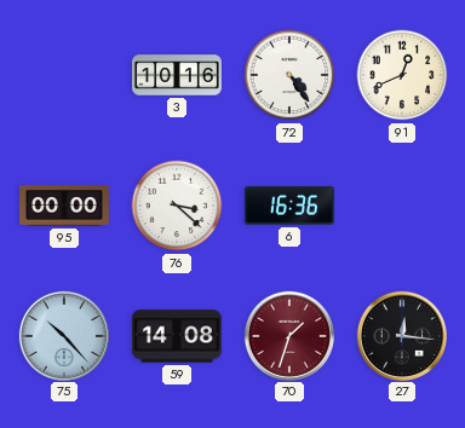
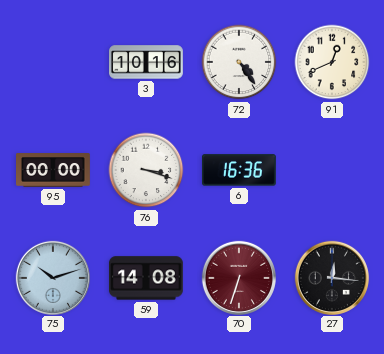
76: 3:22 -> 3:18 (146, 170)
75: 10:23 -> 10:12 (52, 277)
70: 1:33 -> 6:33 (238, 277)
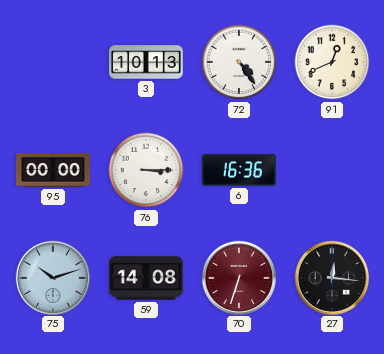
3: 10:16 -> 10:13 (147, 62)
76: 3:18 -> 3:15 (146, 170)
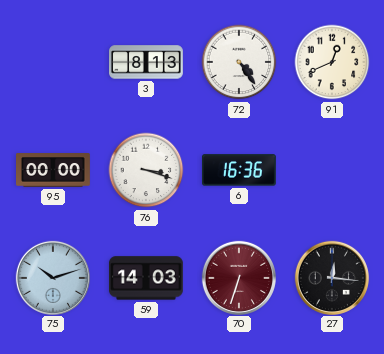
3: 10:13 -> 8:13 (147, 62)
76: 3:15 -> 3:18 (146, 170)
59: 14:08 -> 14:03 (146, 278)
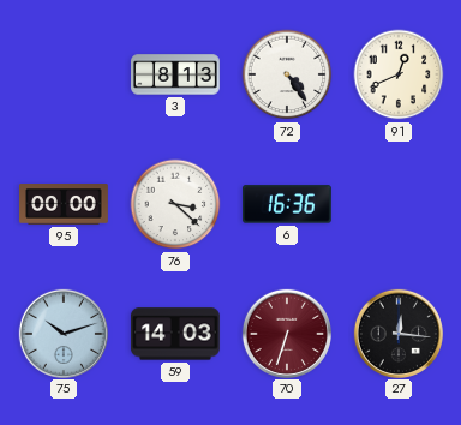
76: 3:18 -> 3:22 (175, 204)
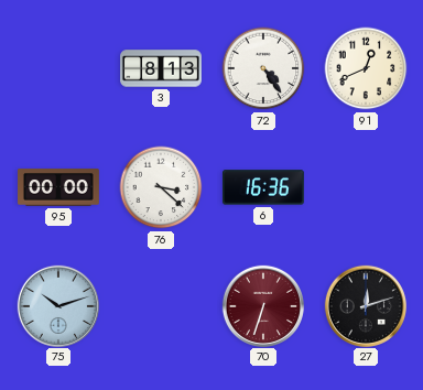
59: 14:03 -> none (175, 334)
27: 12:16 -> 12:12 (365, 305)
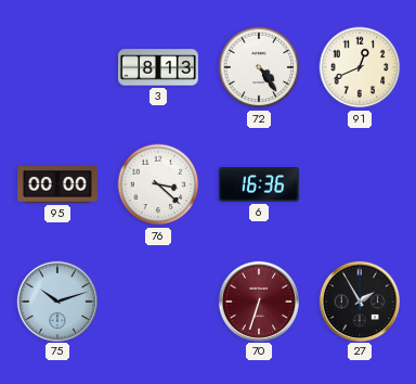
27: 12:12 -> 1:55 (359, 300)
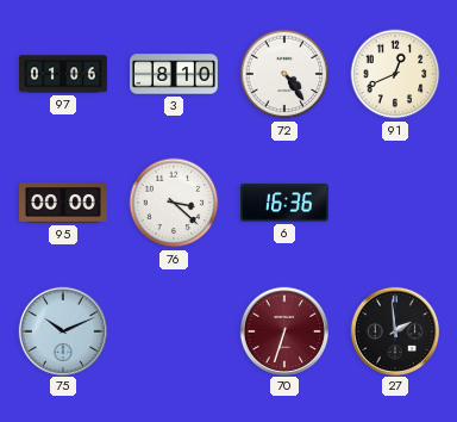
97: none -> 01:06 (64, 74)
3: 8:13 -> 8:10 (175, 74)
75: 10:12 -> 10:11 (62, 330)
27: 1:55 -> 1:59 (394, 330)
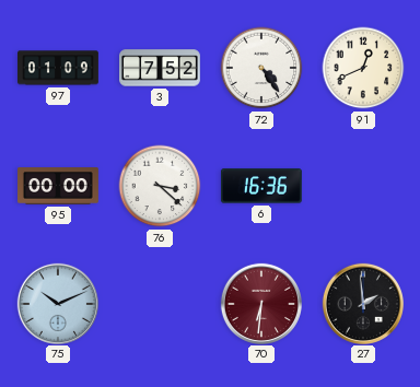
97: 01:06 -> 01:09 (59, 68)
3: 8:10 -> 7:52 (161, 68)
70: 6:33 -> 6:31 (260, 303)
